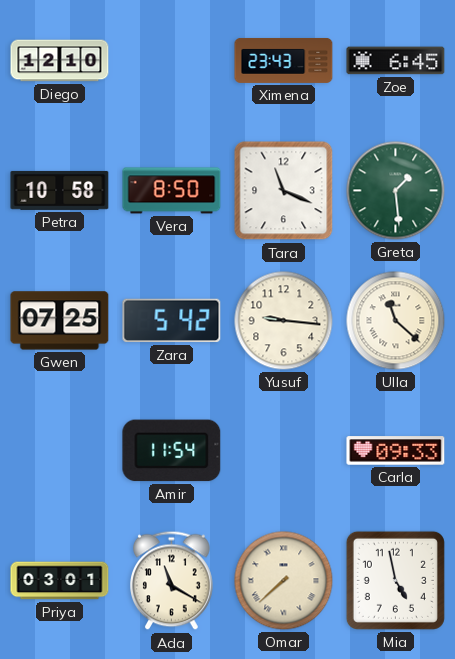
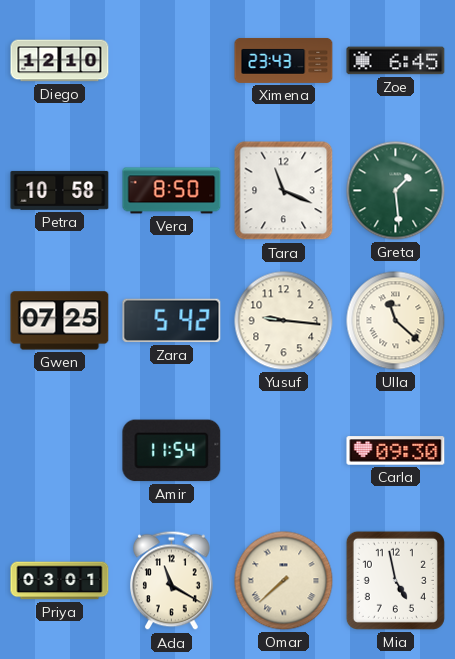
Carla: 09:33 -> 09:30 (396, 451)
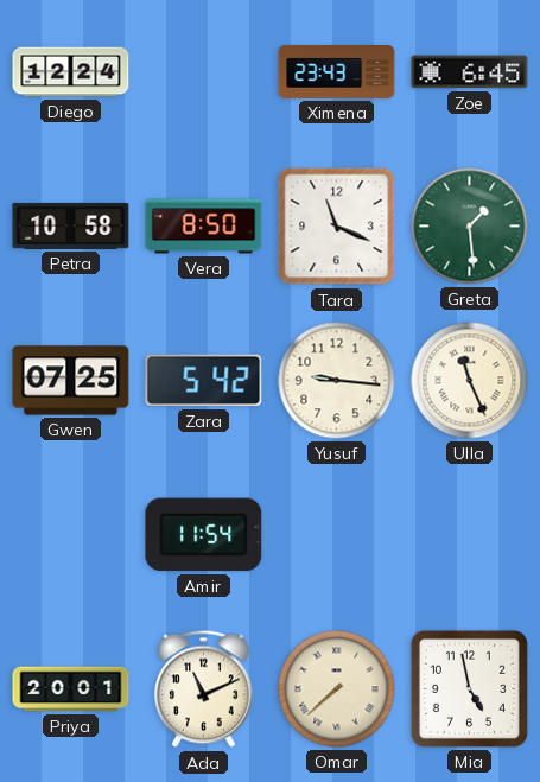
Diego: 12:10 -> 12:24 (71, 72)
Ulla: 11:22 -> 11:26 (470, 381)
Carla: 09:30 -> none (396, 451)
Priya: 03:01 -> 20:01 (71, 689)
Ada: 11:20 -> 11:11 (204, 689)
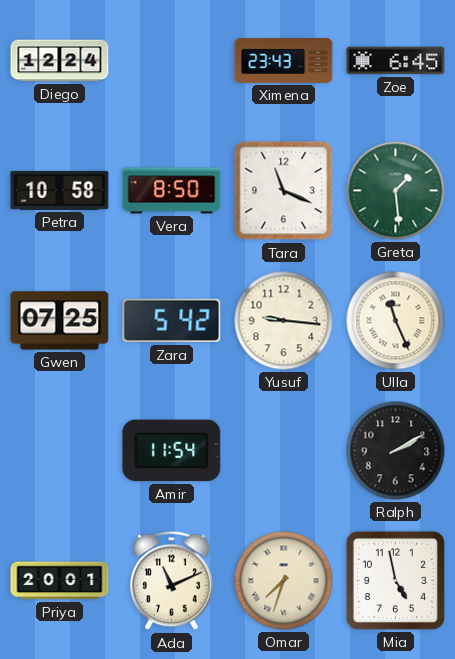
Ralph: none -> 2:10 (396, 451)
Omar: 7:38 -> 7:33 (284, 581)
